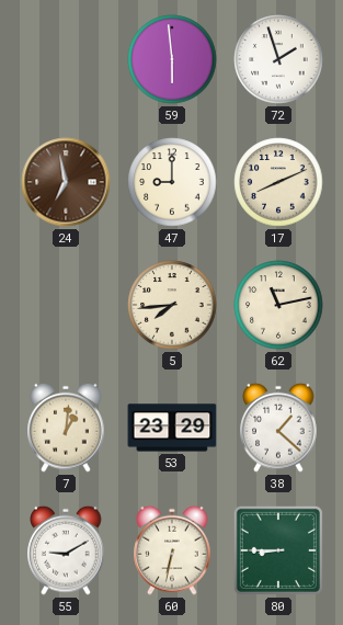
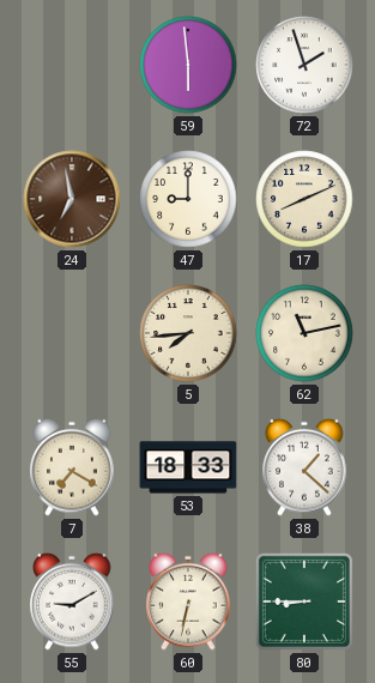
7: 1:01 -> 7:20 (72, 467)
53: 23:29 -> 18:33 (188, 467)
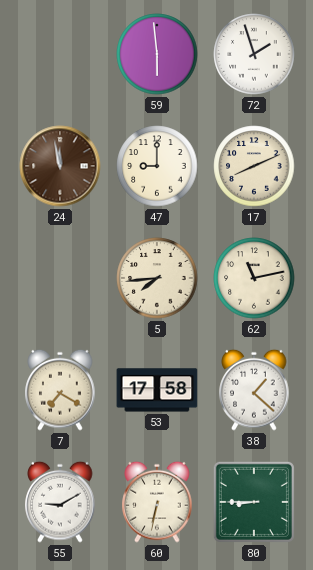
24: 6:58 -> 11:58 (60, 166)
53: 18:33 -> 17:58 (157, 390)
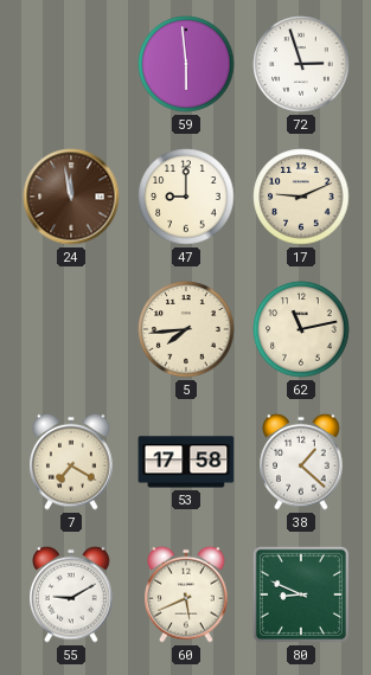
72: 1:57 -> 2:57 (301, 64)
17: 8:11 -> 9:11 (301, 197)
60: 6:32 -> 5:41 (186, 594)
80: 8:45 -> 8:49 (301, 594)
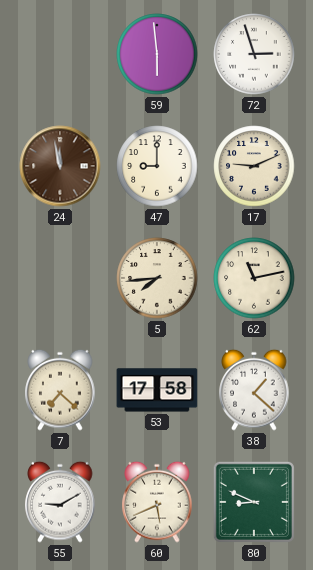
7: 7:20 -> 7:22 (60, 390)
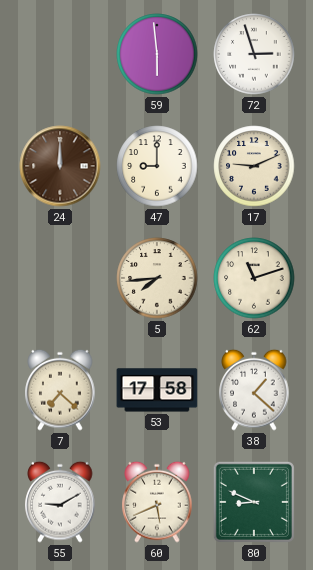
24: 11:58 -> 12:00 (60, 166)
62: 11:13 -> 11:12 (254, 278)
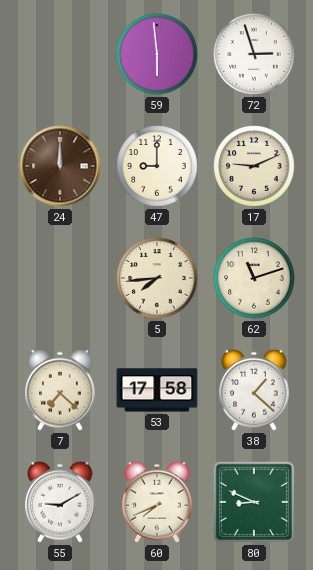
60: 5:41 -> 7:41 (157, 502)
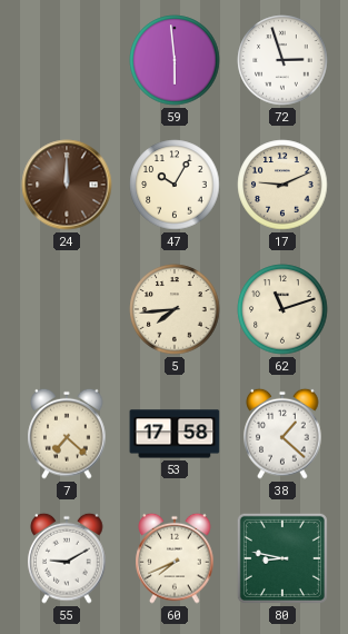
47: 9:00 -> 10:05 (175, 185)
80: 8:49 -> 8:47 (282, 558)
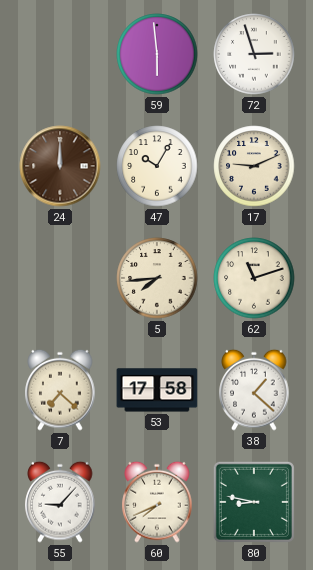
55: 9:10 -> 9:07 (60, 502)
